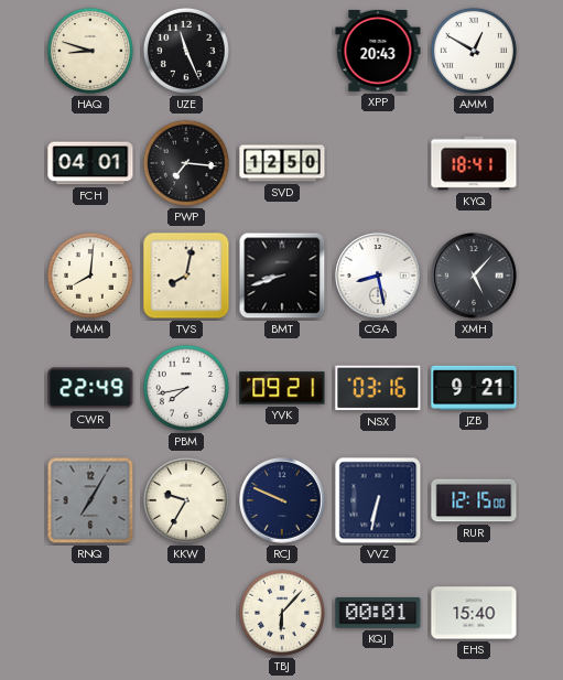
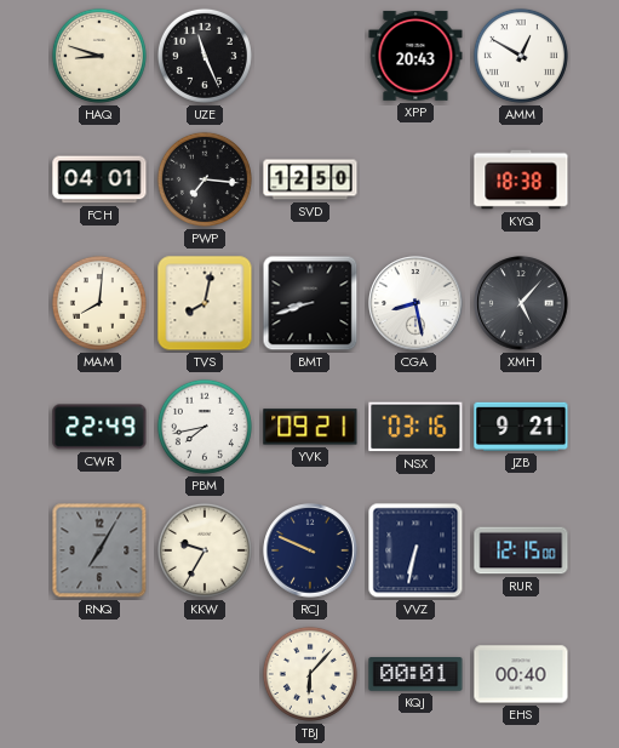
KYQ: 18:41 -> 18:38 (521, 179)
EHS: 15:40 -> 00:40 (521, 674)
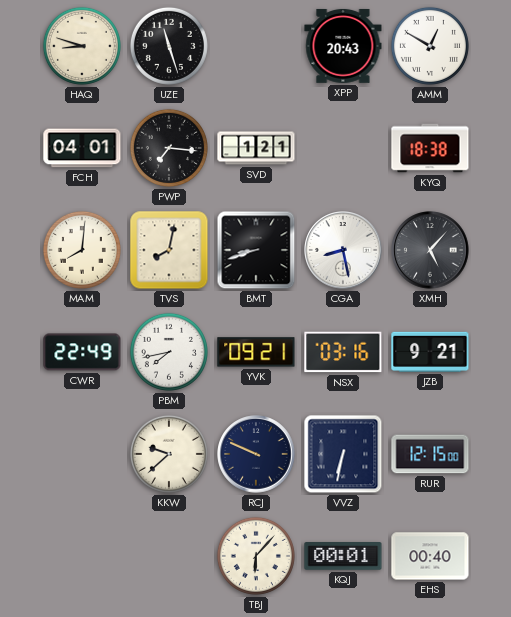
UZE: 11:26 -> 11:27 (169, 46)
SVD: 12:50 -> 1:21 (256, 148)
RNQ: 7:05 -> none (99, 550)
KKW: 9:35 -> 9:38 (169, 454)
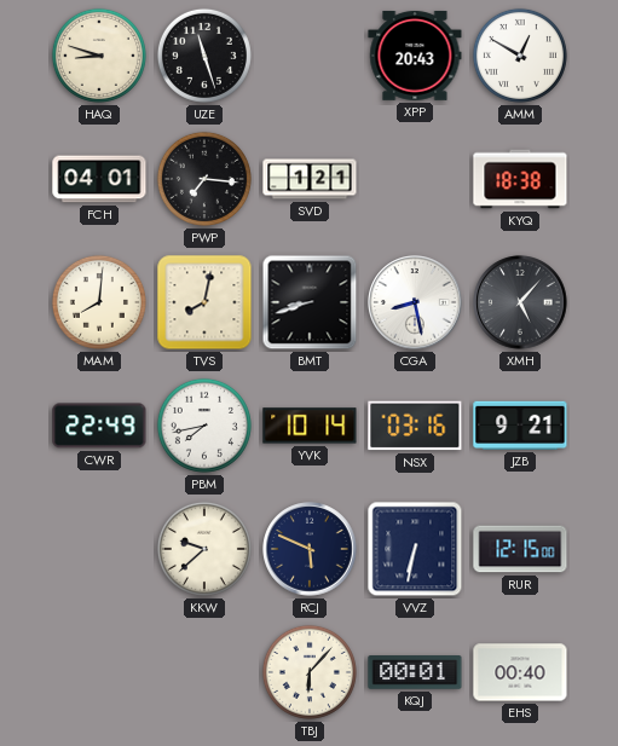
YVK: 09:21 -> 10:14 (310, 426)
RCJ: 9:49 -> 5:49 (310, 549)
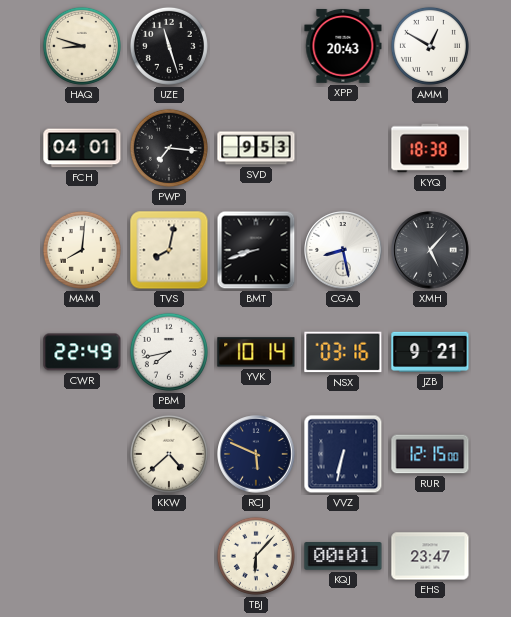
SVD: 1:21 -> 9:53 (256, 148)
KKW: 9:38 -> 4:38 (169, 454)
EHS: 00:40 -> 23:47 (430, 556)
